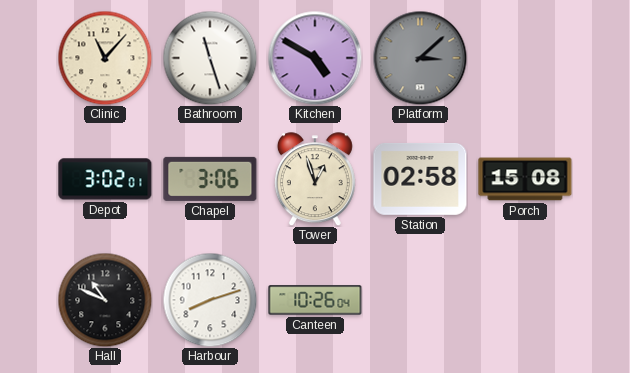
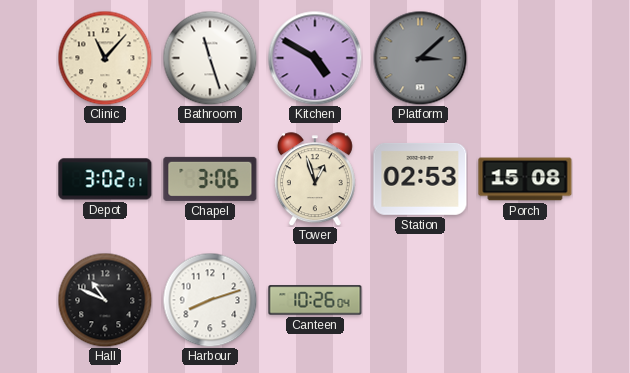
Station: 02:58 -> 02:53 (420, 179)
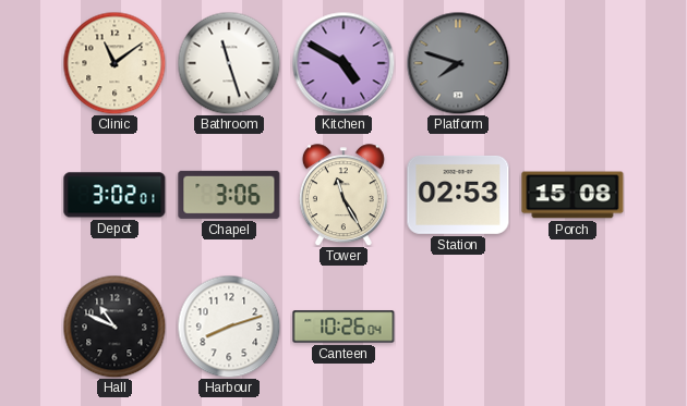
Clinic: 11:07 -> 11:09 (114, 63)
Platform: 3:08 -> 7:48 (458, 63)
Tower: 12:57 -> 11:25 (343, 195)
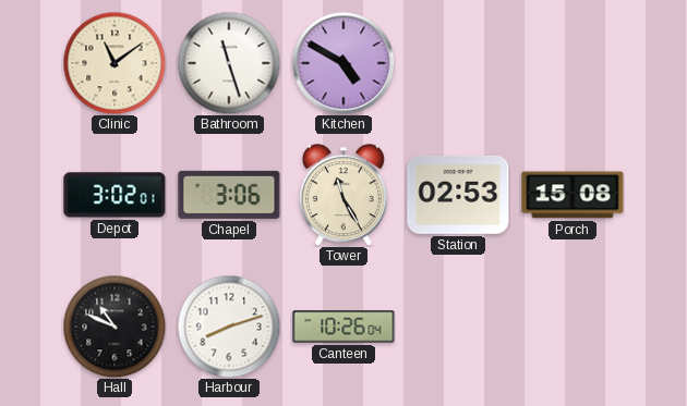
Platform: 7:48 -> none (458, 63)
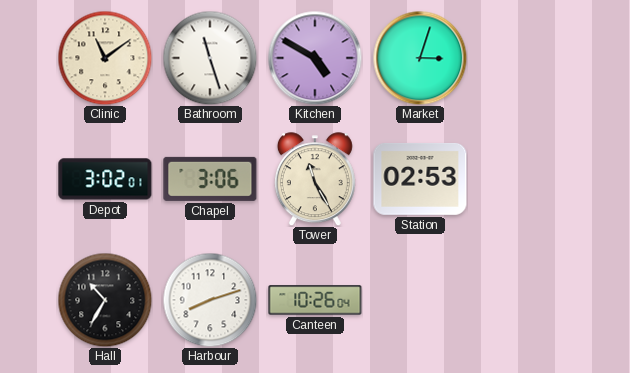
Market: none -> 3:03 (420, 58)
Porch: 15:08 -> none (572, 195)
Hall: 10:49 -> 10:35 (105, 300)
